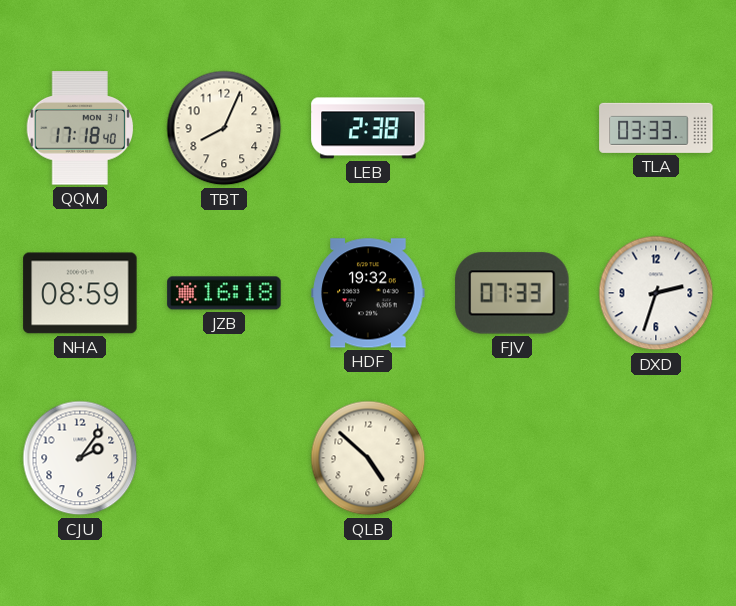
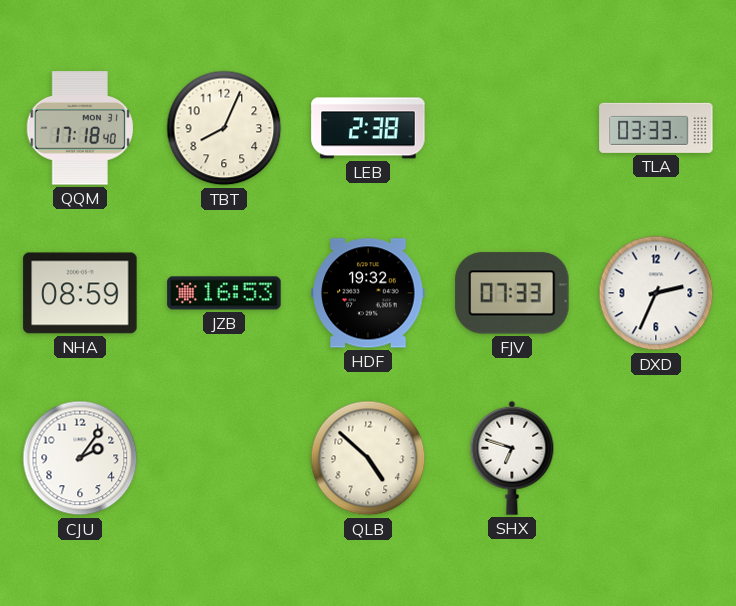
JZB: 16:18 -> 16:53 (224, 293)
DXD: 2:33 -> 2:34 (656, 293)
SHX: none -> 6:48 (512, 458)
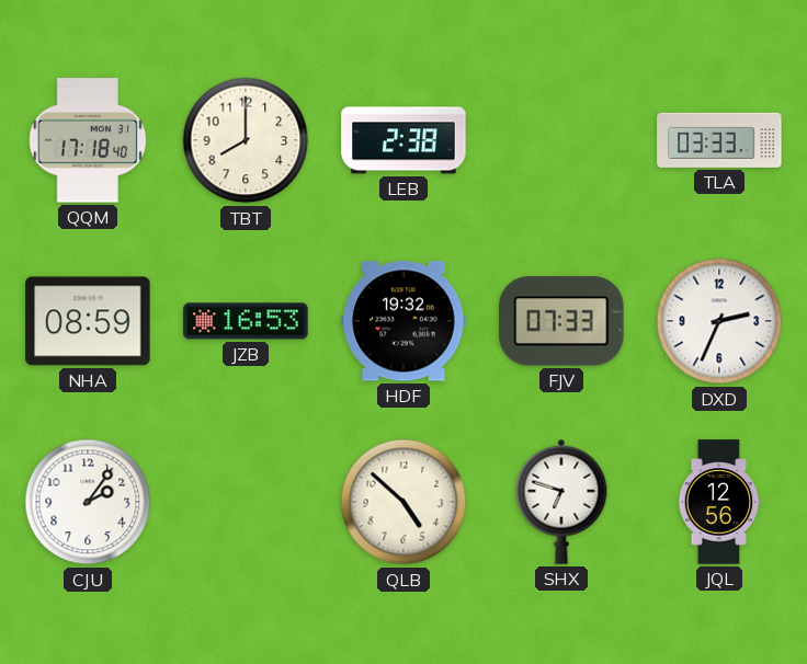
TBT: 8:04 -> 8:00 (246, 140)
JQL: none -> 12:56 (719, 502)
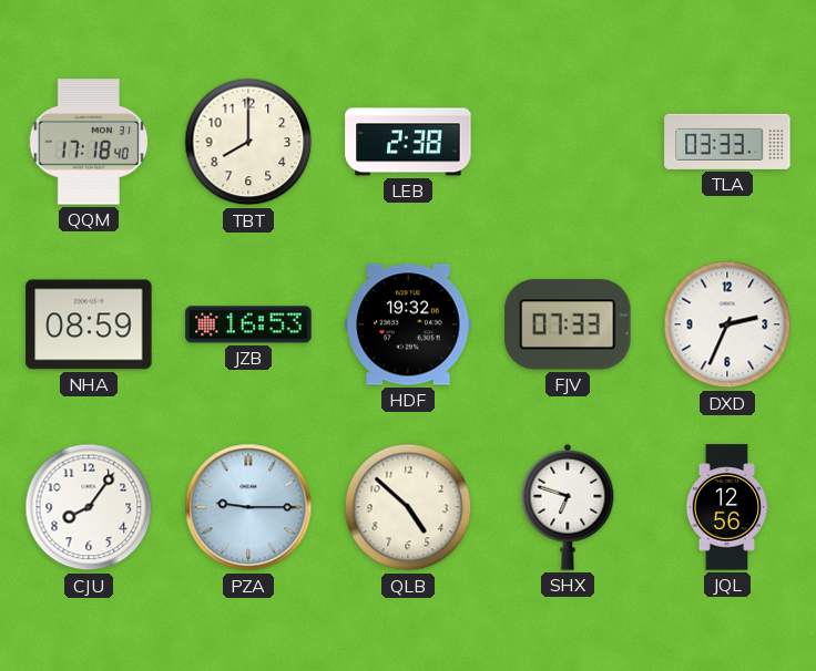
CJU: 2:06 -> 8:06 (89, 507)
PZA: none -> 9:15 (248, 507)
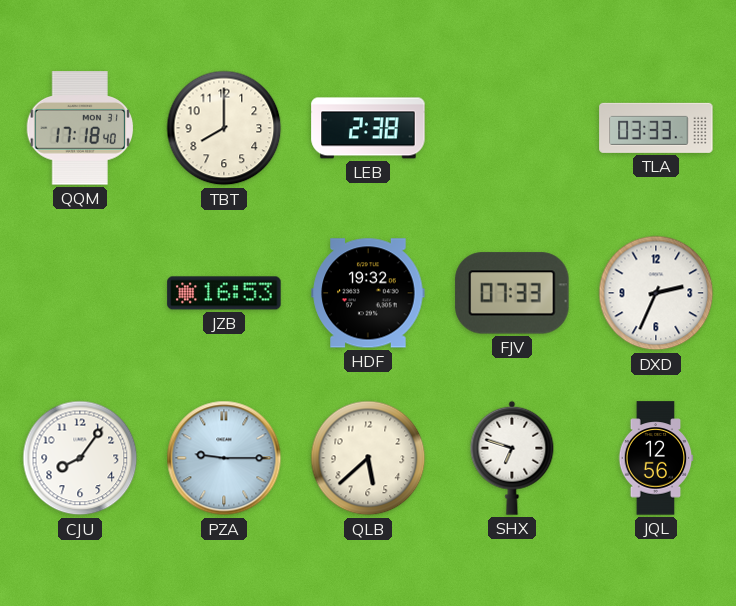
NHA: 08:59 -> none (89, 324)
QLB: 4:52 -> 5:38 (368, 458)
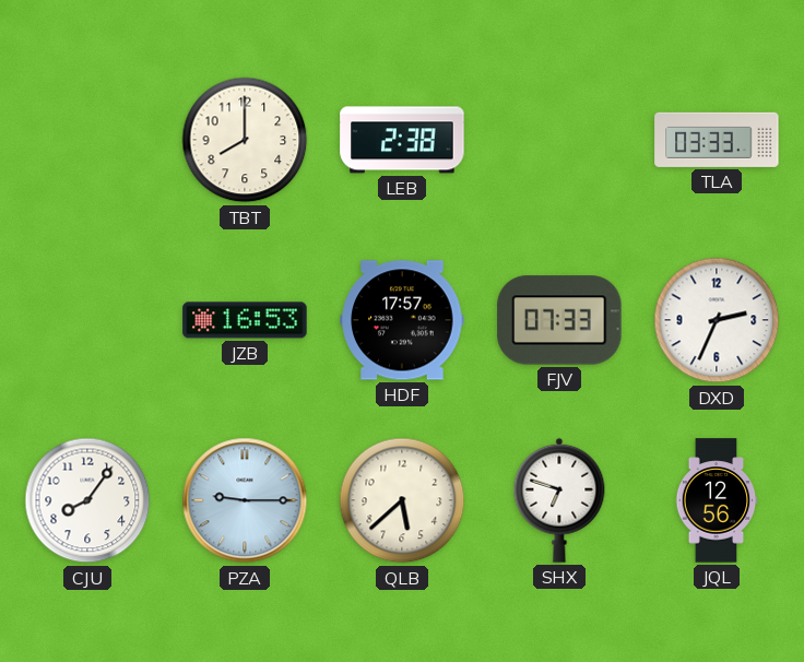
QQM: 17:18 -> none (80, 128)
HDF: 19:32 -> 17:57 (402, 320)
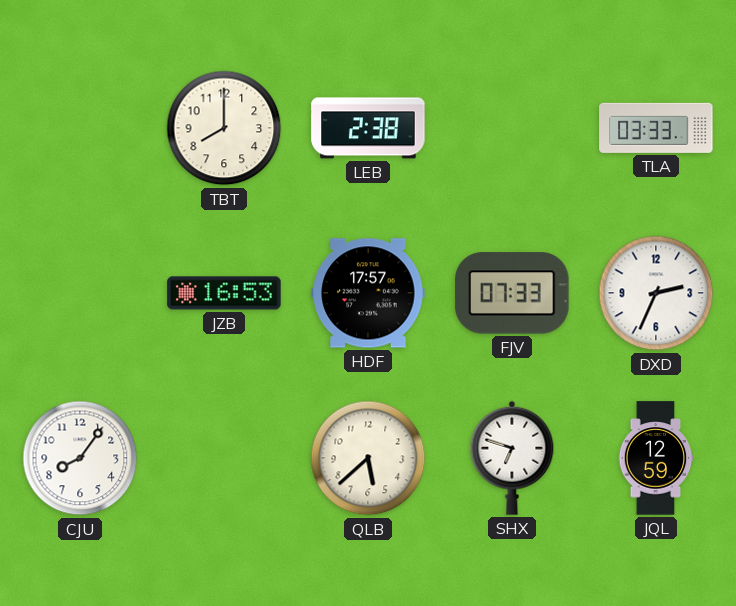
PZA: 9:15 -> none (245, 500)
JQL: 12:56 -> 12:59 (656, 458)
